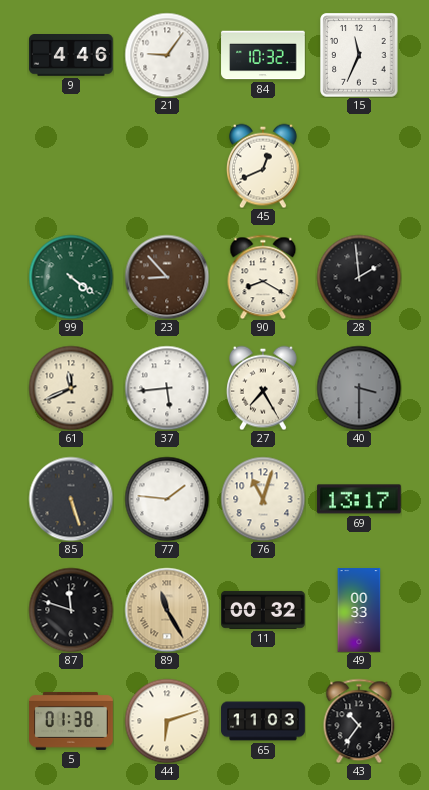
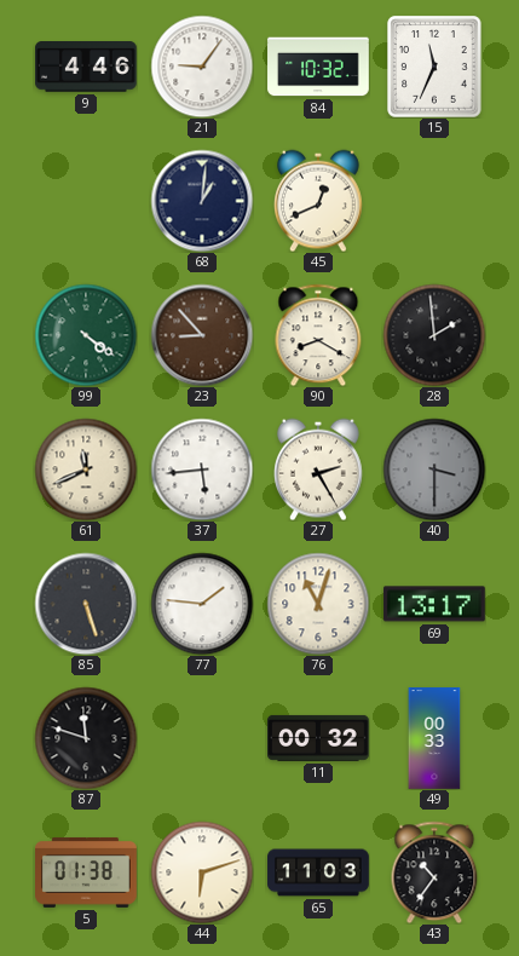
68: none -> 1:01 (202, 201)
27: 7:25 -> 2:25 (319, 470)
89: 11:25 -> none (167, 610)
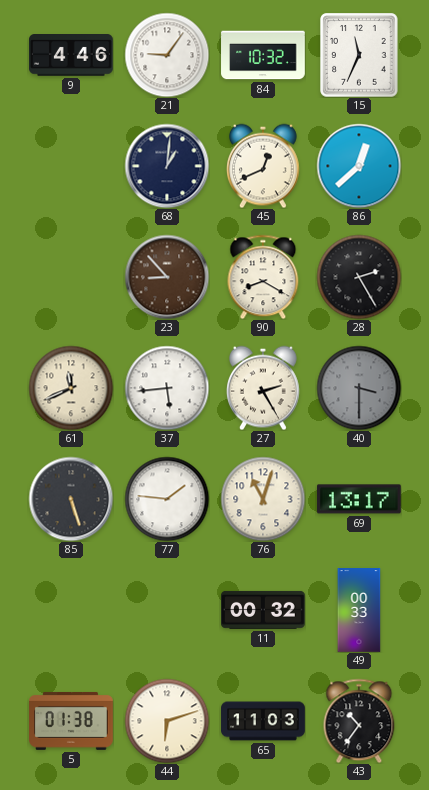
86: none -> 12:38 (359, 166)
99: 4:21 -> none (86, 335)
28: 1:59 -> 2:25 (359, 277)
87: 11:48 -> none (86, 738)
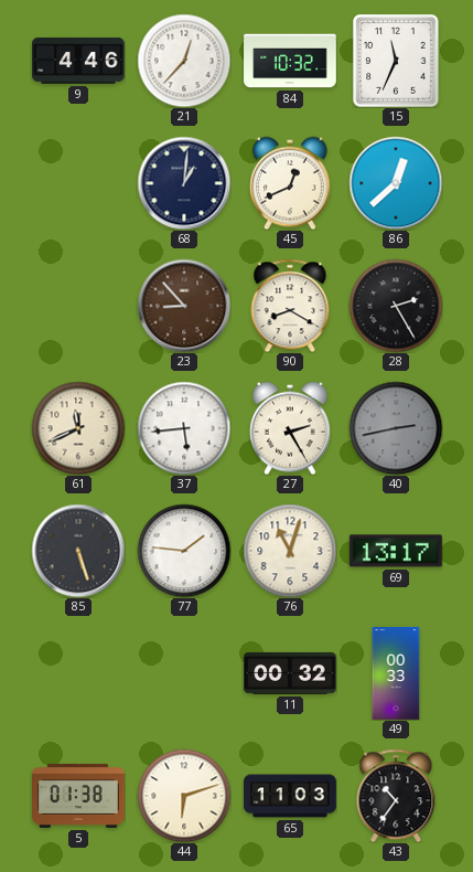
21: 9:06 -> 12:37 (184, 61)
40: 3:30 -> 2:43 (396, 428)
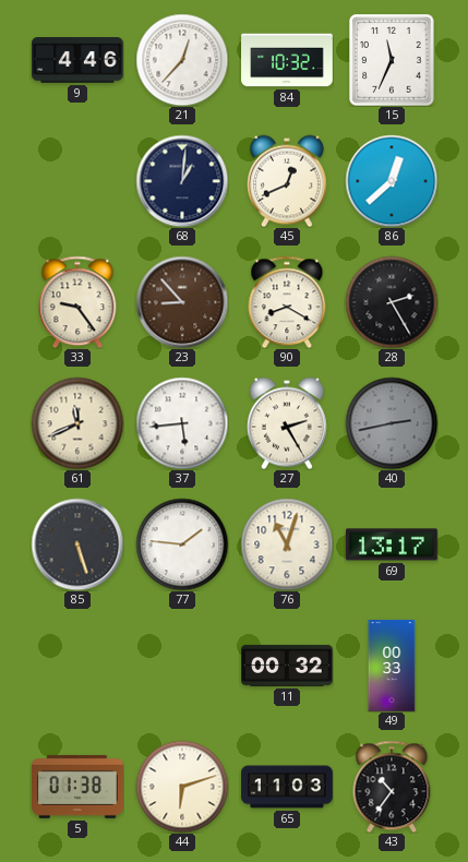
33: none -> 9:24 (77, 302)
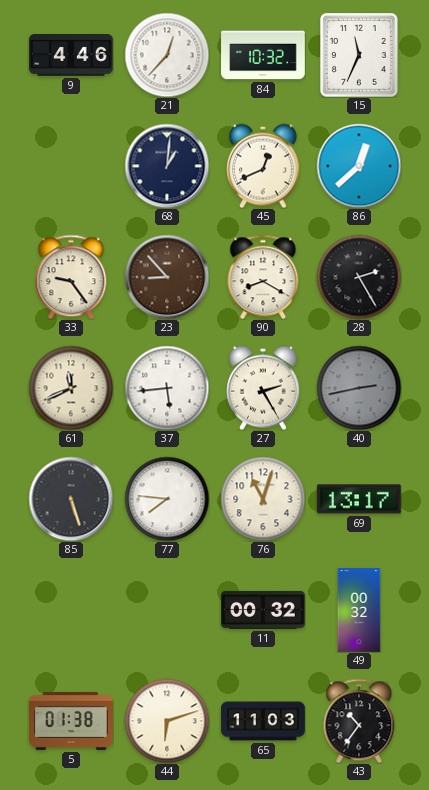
77: 1:46 -> 7:46 (167, 499)
49: 00:33 -> 00:32 (359, 610)
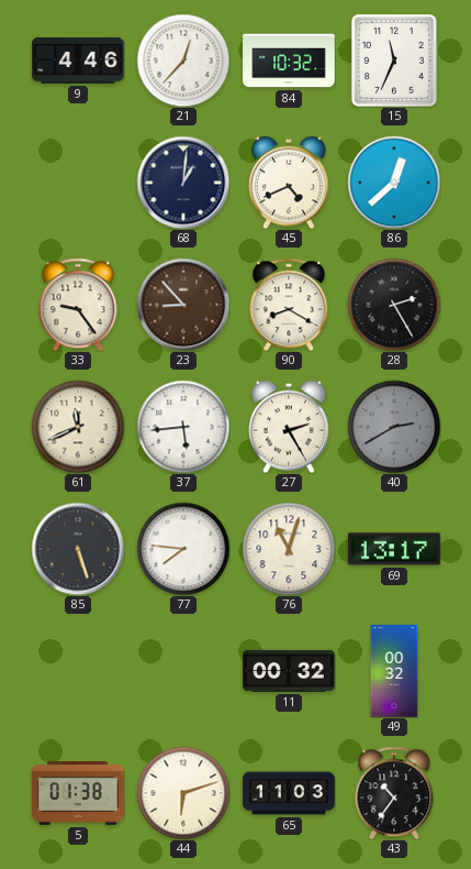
45: 12:41 -> 4:41 (290, 183)
40: 2:43 -> 2:40 (394, 427)
